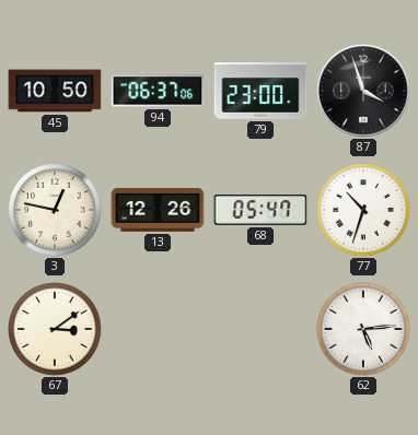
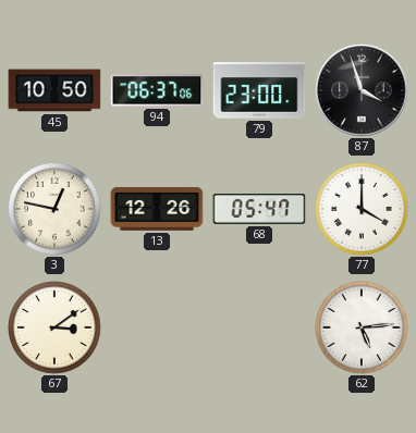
77: 10:33 -> 4:00 (363, 210)
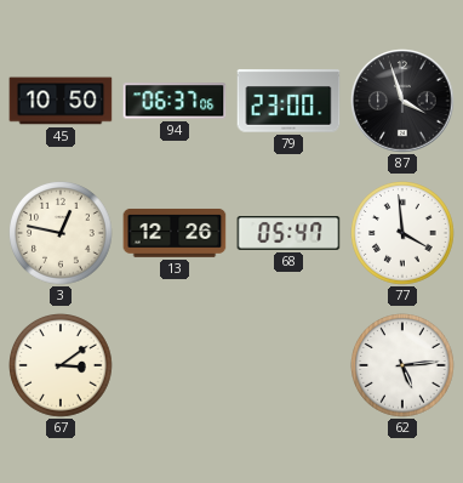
77: 4:00 -> 3:59 (404, 234)
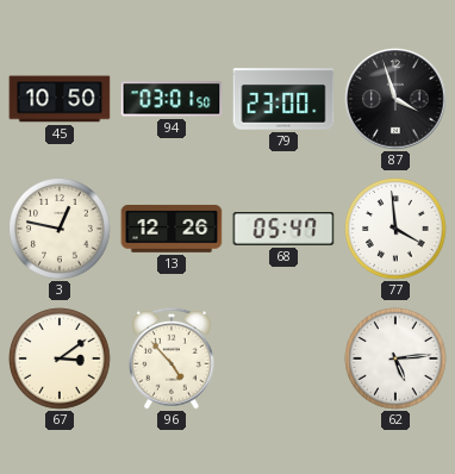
94: 06:37 -> 03:01 (172, 99)
96: none -> 4:53 (173, 358)
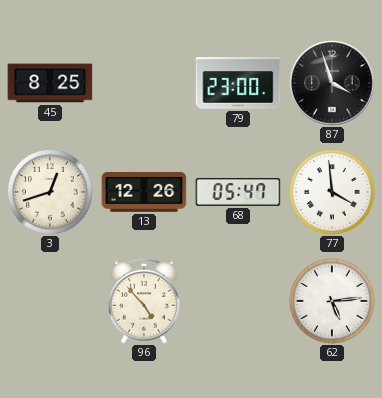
45: 10:50 -> 8:25 (50, 83)
94: 03:01 -> none (172, 99)
3: 12:47 -> 12:42 (51, 193)
67: 3:09 -> none (61, 360)
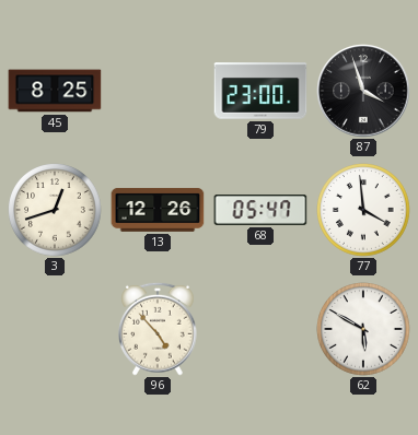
62: 5:14 -> 5:50 (364, 330)
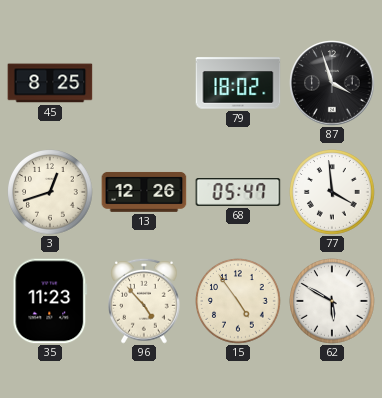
79: 23:00 -> 18:02 (238, 83)
35: none -> 11:23 (50, 301)
15: none -> 4:54 (239, 302)
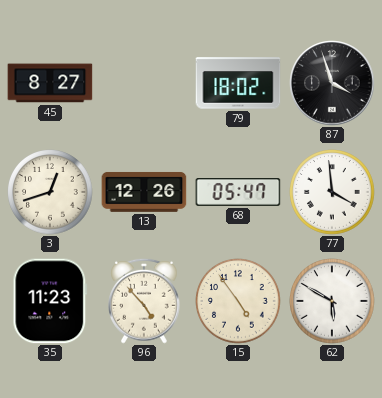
45: 8:25 -> 8:27 (50, 83)
